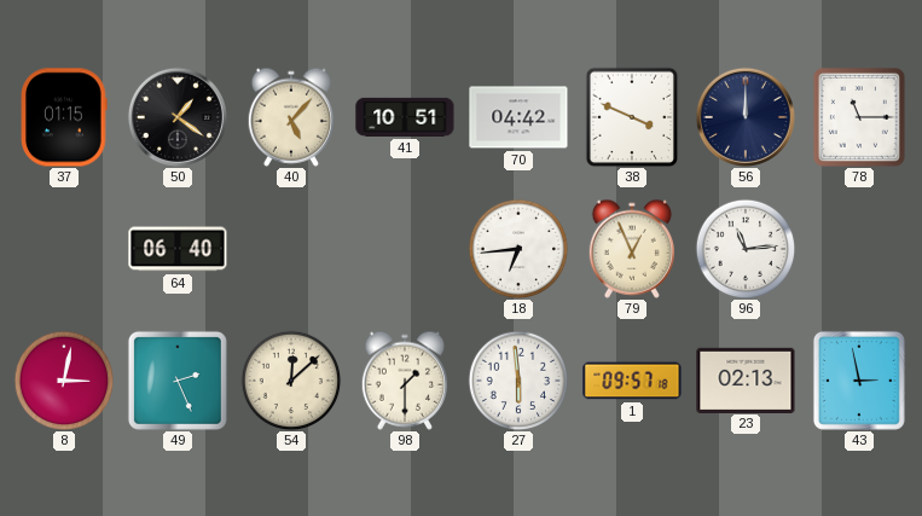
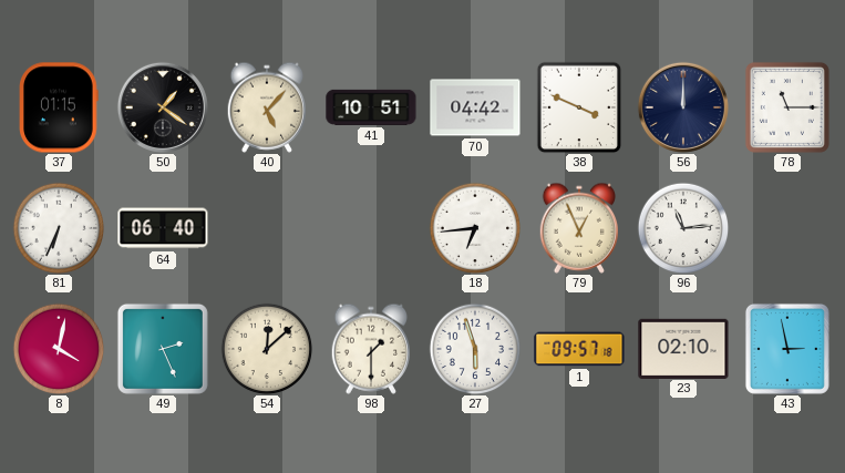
81: none -> 6:34 (59, 228)
8: 3:02 -> 4:02 (59, 349)
27: 5:59 -> 5:57 (475, 349)
23: 02:13 -> 02:10 (683, 348)
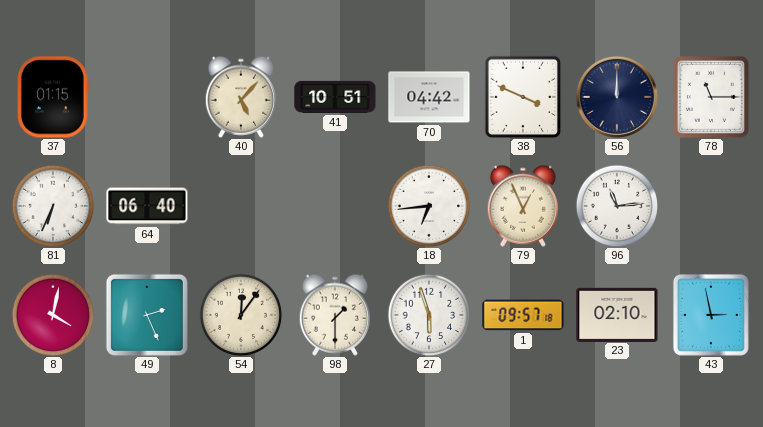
50: 1:21 -> none (163, 107)
54: 12:08 -> 12:06 (241, 315)
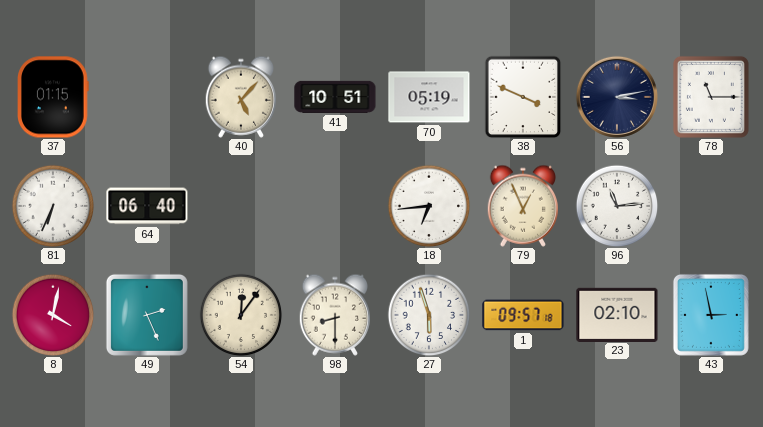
70: 04:42 -> 05:19 (429, 97)
56: 12:00 -> 3:13 (617, 97)
98: 1:30 -> 8:30 (334, 315)
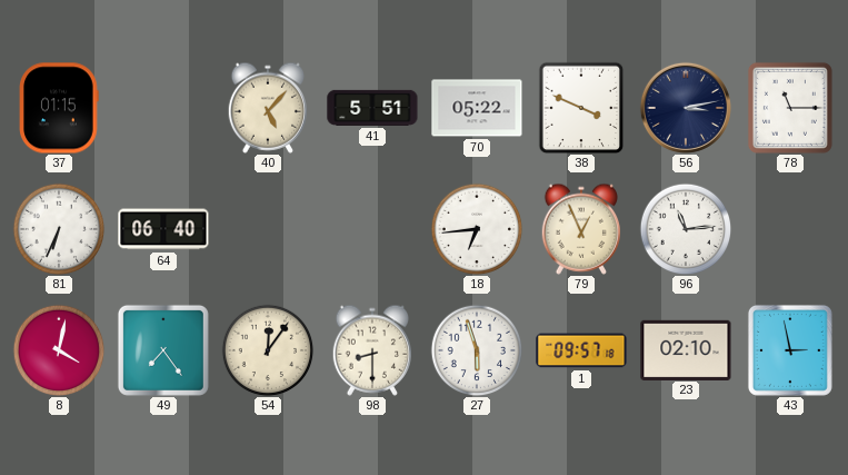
41: 10:51 -> 5:51 (372, 108)
70: 05:19 -> 05:22 (477, 108)
49: 2:26 -> 7:24 (163, 350)
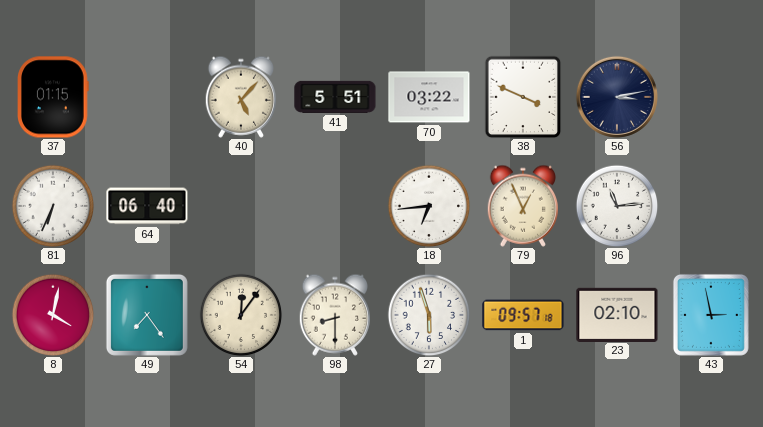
70: 05:22 -> 03:22 (429, 97)
78: 11:15 -> none (790, 108)
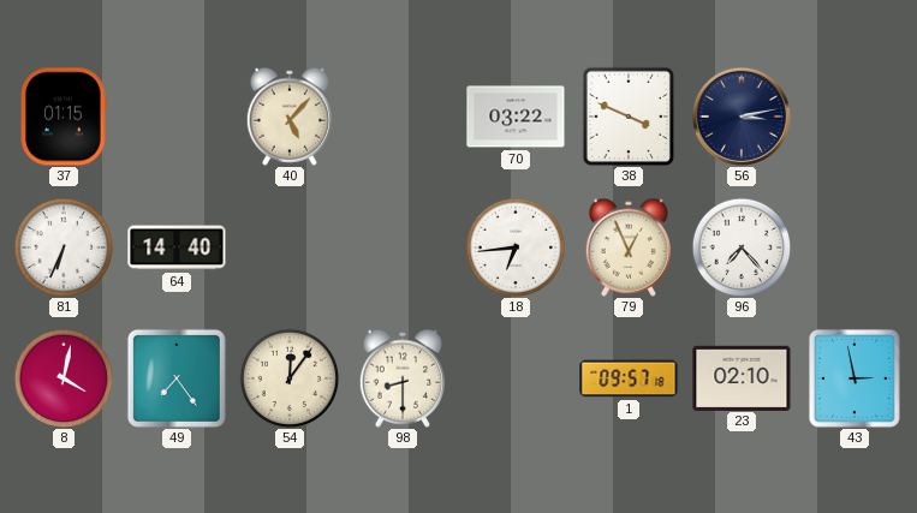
41: 5:51 -> none (335, 97)
64: 06:40 -> 14:40 (177, 247)
96: 11:14 -> 7:23 (742, 247)
27: 5:57 -> none (429, 315)
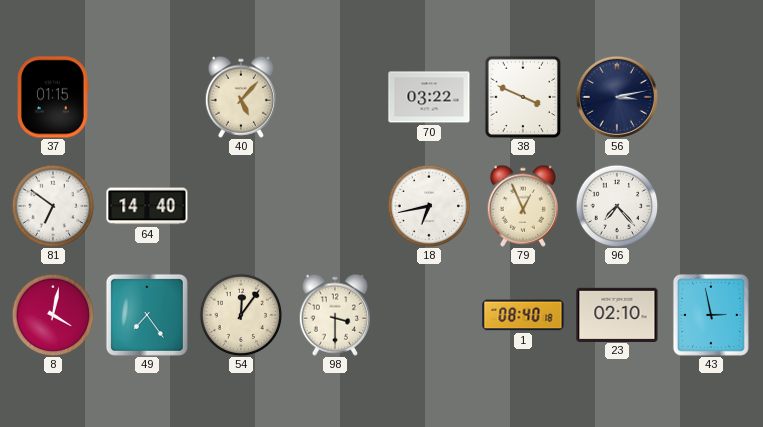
81: 6:34 -> 6:51 (53, 206)
18: 6:44 -> 6:43 (429, 206)
98: 8:30 -> 3:30 (334, 315)
1: 09:57 -> 08:40 (523, 315)
